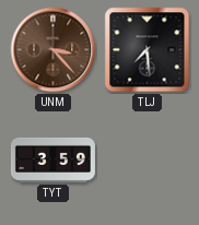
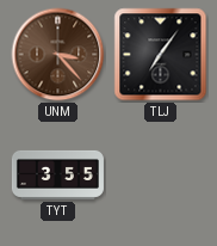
TLJ: 7:29 -> 7:06 (161, 55)
TYT: 3:59 -> 3:55 (57, 174)
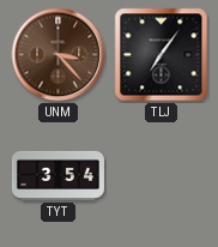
TYT: 3:55 -> 3:54 (57, 175)
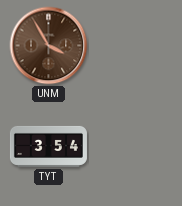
UNM: 3:23 -> 3:55 (49, 46)
TLJ: 7:06 -> none (162, 55)
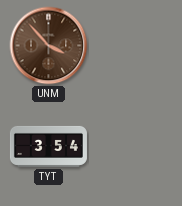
UNM: 3:55 -> 3:53 (49, 46)
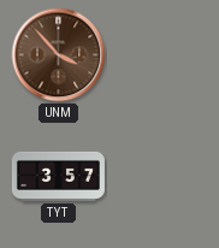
TYT: 3:54 -> 3:57 (58, 176)
